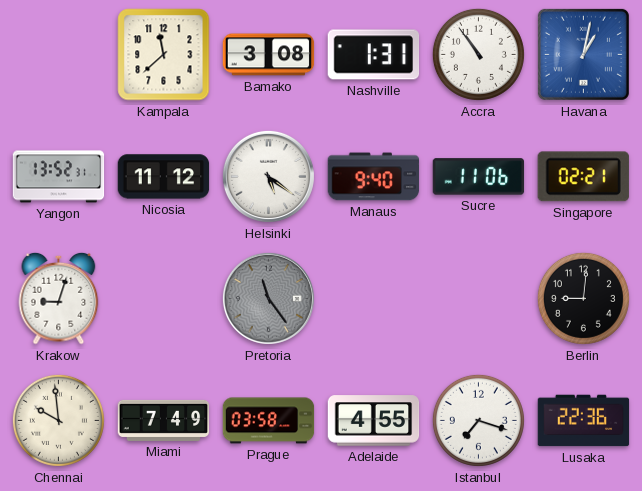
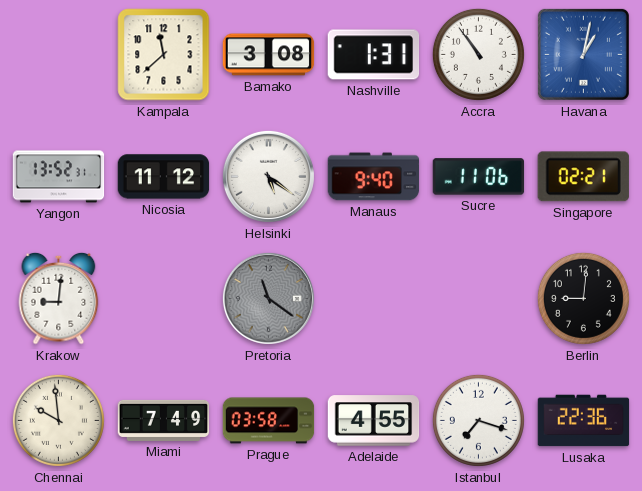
Krakow: 9:03 -> 9:01 (59, 298)
Pretoria: 11:24 -> 11:21 (268, 298)
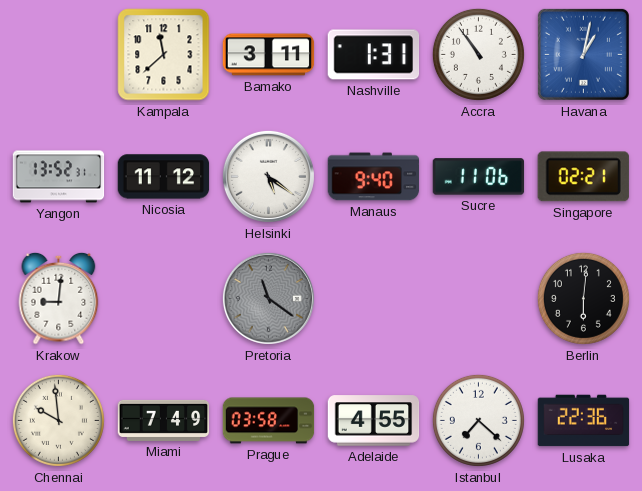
Bamako: 3:08 -> 3:11 (269, 55)
Berlin: 9:01 -> 6:01 (583, 298)
Istanbul: 7:18 -> 7:22 (478, 420)
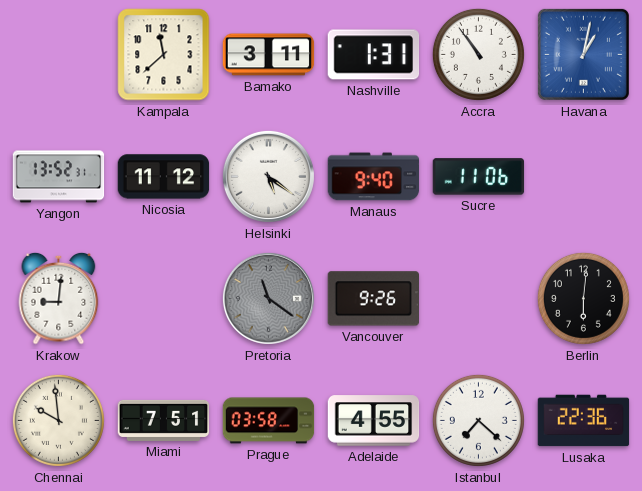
Singapore: 02:21 -> none (583, 177)
Vancouver: none -> 9:26 (373, 299)
Miami: 7:49 -> 7:51 (164, 420)
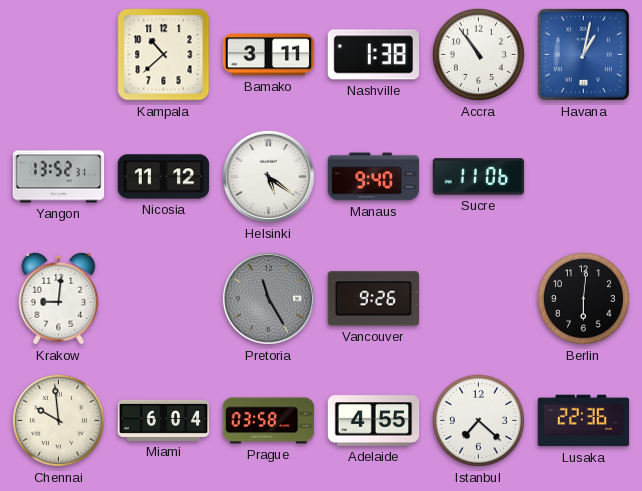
Kampala: 11:38 -> 10:38 (164, 55)
Nashville: 1:31 -> 1:38 (374, 55)
Pretoria: 11:21 -> 11:25 (268, 298)
Miami: 7:51 -> 6:04 (164, 420)
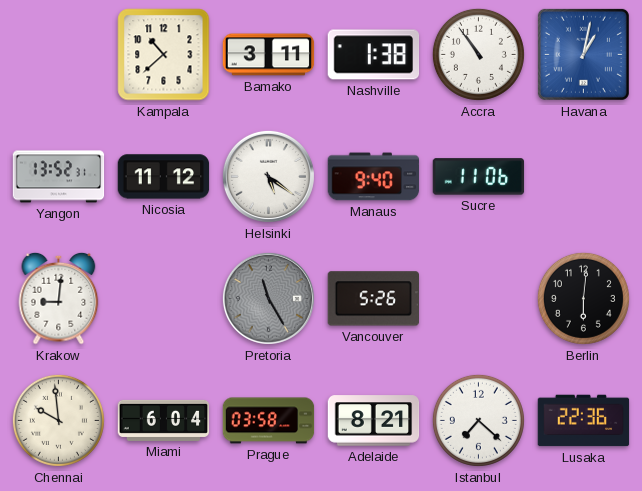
Vancouver: 9:26 -> 5:26 (373, 299)
Adelaide: 4:55 -> 8:21 (374, 421)
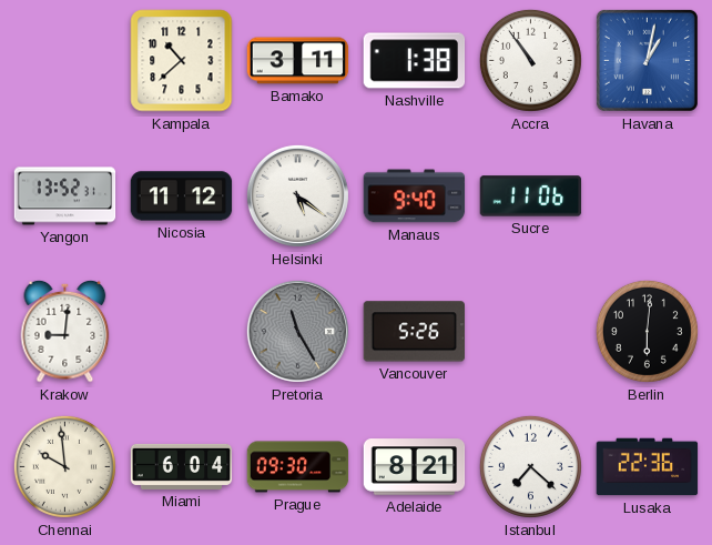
Prague: 03:58 -> 09:30 (298, 467)
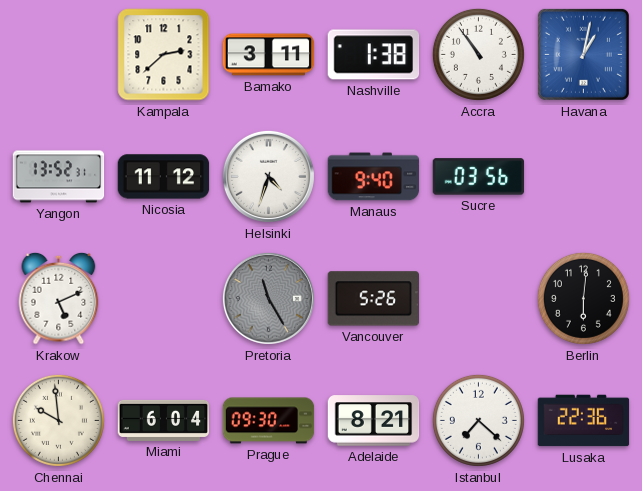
Kampala: 10:38 -> 2:38 (164, 55)
Helsinki: 5:21 -> 4:33 (268, 176)
Sucre: 11:06 -> 03:56 (479, 177)
Krakow: 9:01 -> 5:11 (59, 298)
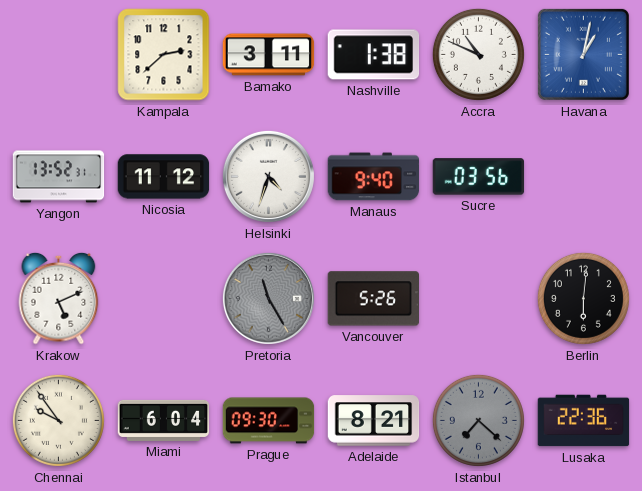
Accra: 10:54 -> 10:49 (478, 54)
Chennai: 9:59 -> 9:54 (58, 420)
Istanbul dial: white -> grey (478, 420)
